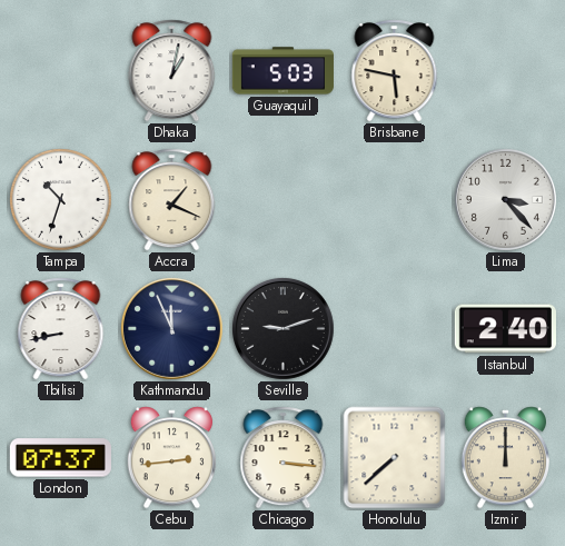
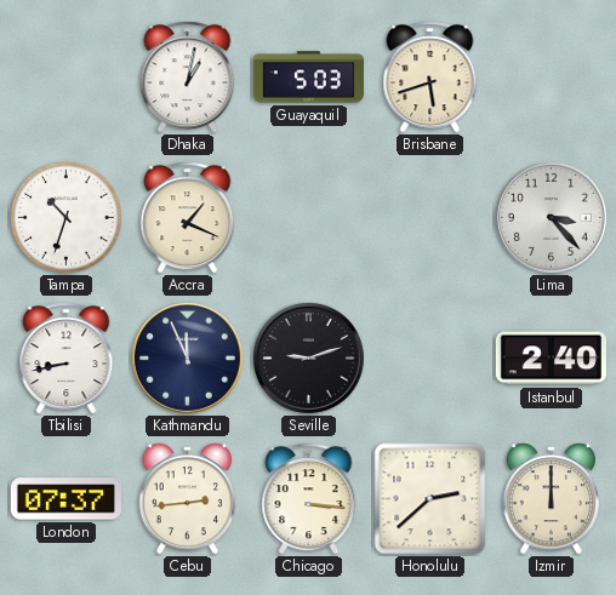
Brisbane: 5:47 -> 5:42 (430, 78)
Honolulu: 7:38 -> 2:38 (430, 499)
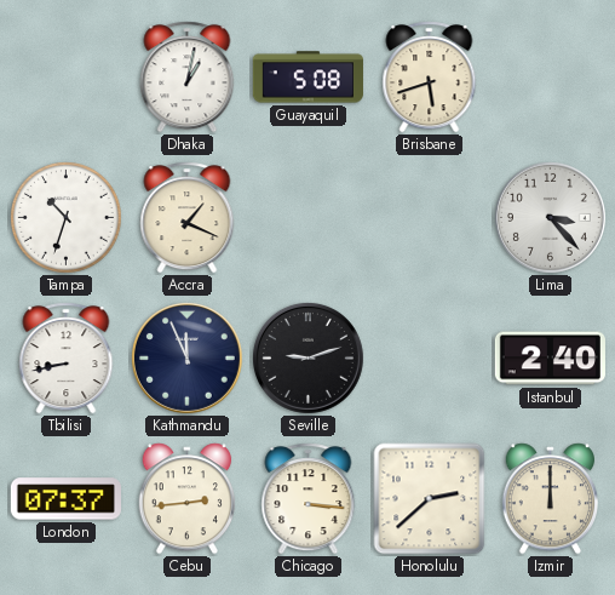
Guayaquil: 5:03 -> 5:08 (307, 78)
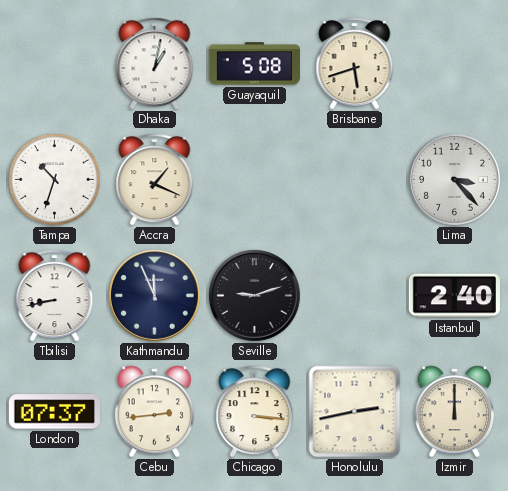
Honolulu: 2:38 -> 2:43 (355, 412)
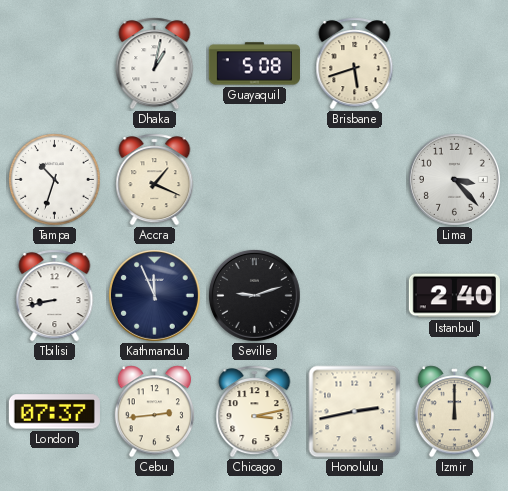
Chicago: 3:16 -> 3:13 (255, 412)
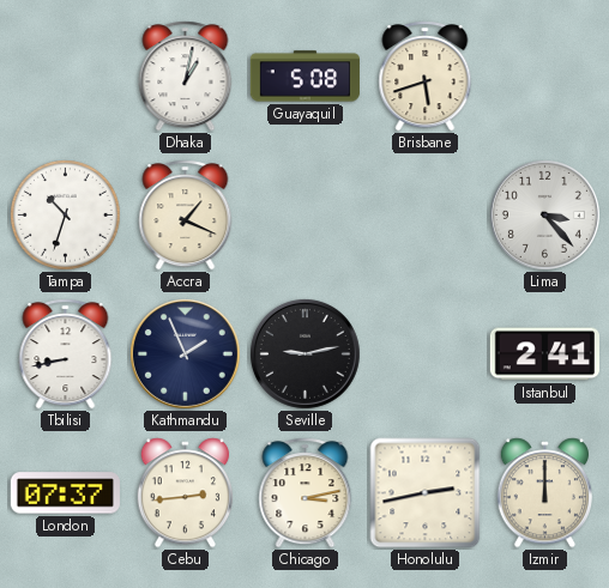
Kathmandu: 11:56 -> 1:56 (185, 353)
Seville: 9:12 -> 9:13 (304, 353)
Istanbul: 2:40 -> 2:41 (544, 354)
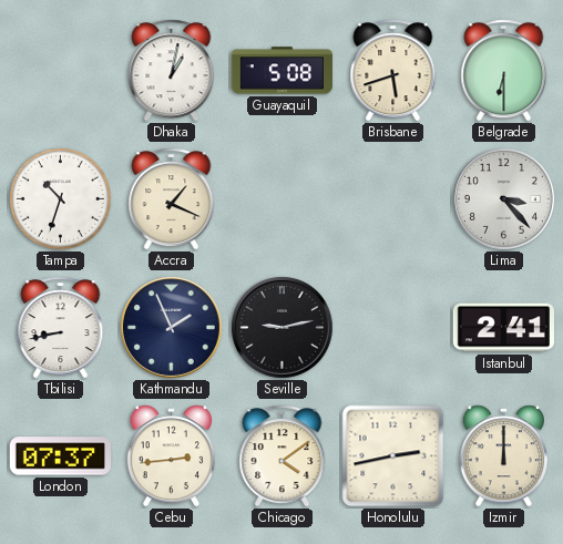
Belgrade: none -> 6:30 (504, 71)
Chicago: 3:13 -> 4:09 (283, 456)
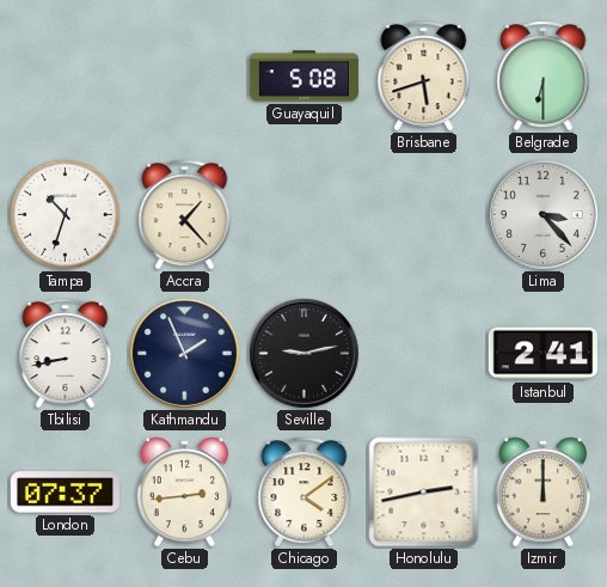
Dhaka: 1:02 -> none (172, 71)
Accra: 1:19 -> 1:23 (185, 215)
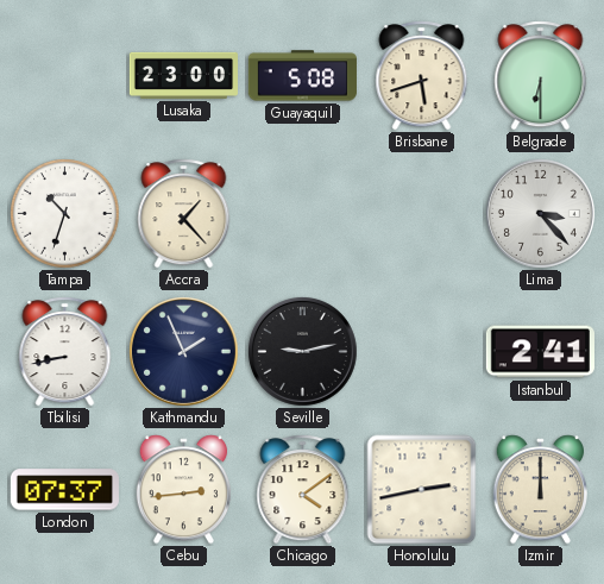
Lusaka: none -> 23:00 (183, 75)
